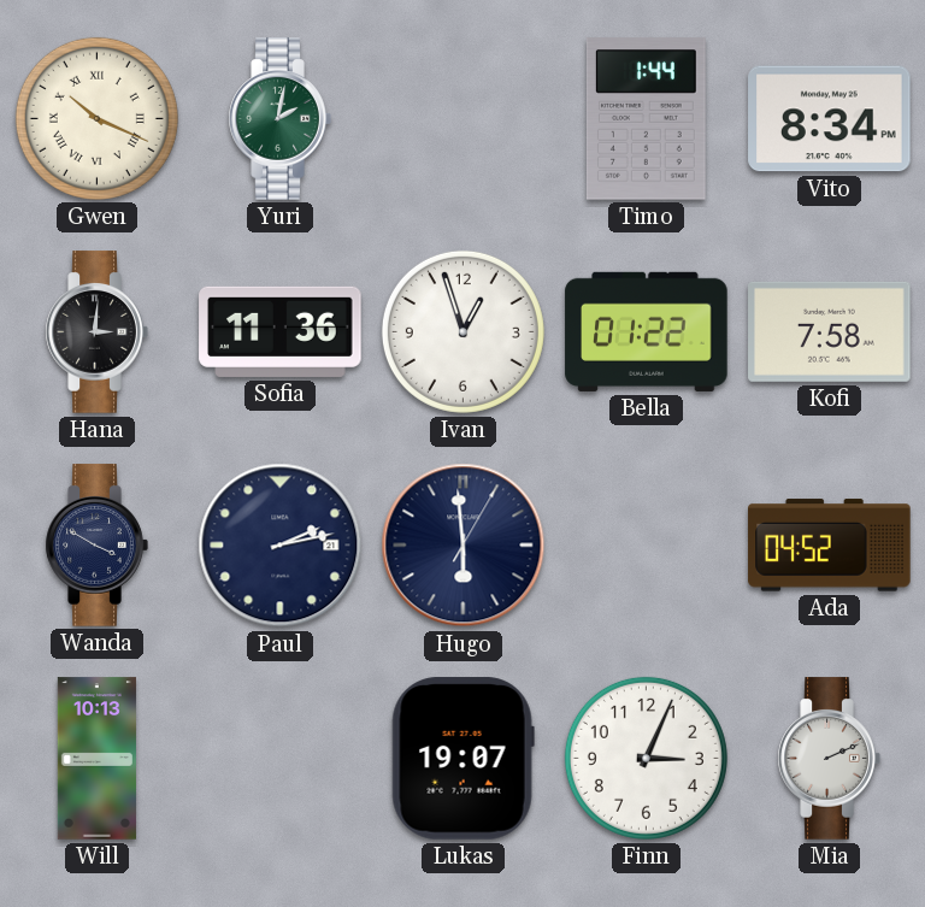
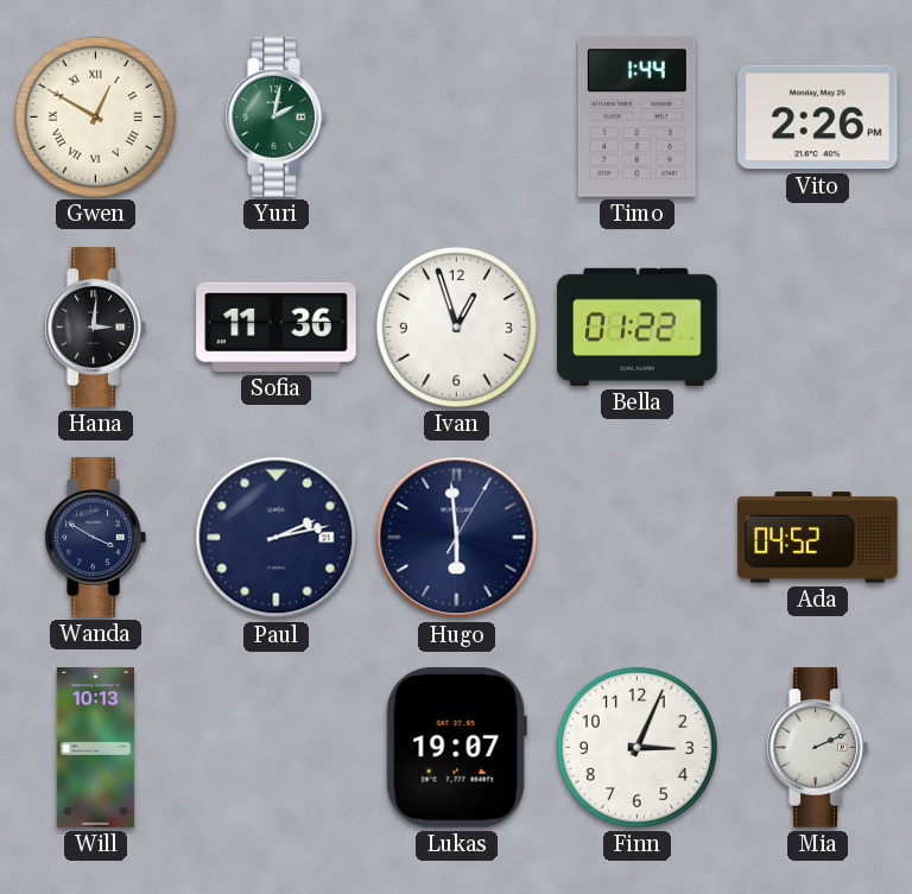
Gwen: 10:19 -> 12:50 (95, 116)
Vito: 8:34 -> 2:26 (818, 118)
Kofi: 7:58 -> none (830, 331)
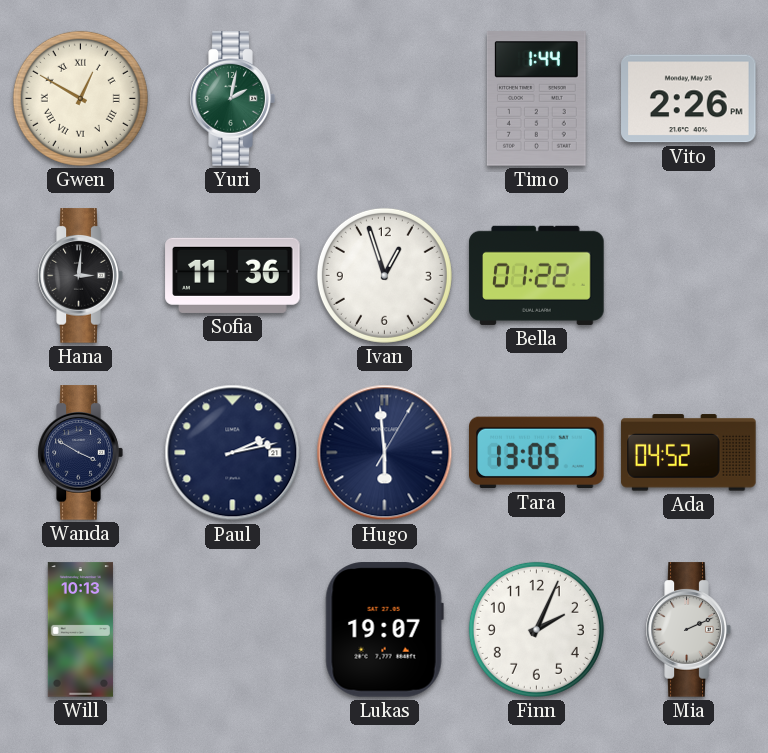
Tara: none -> 13:05 (537, 453)
Finn: 3:04 -> 2:04 (536, 629)
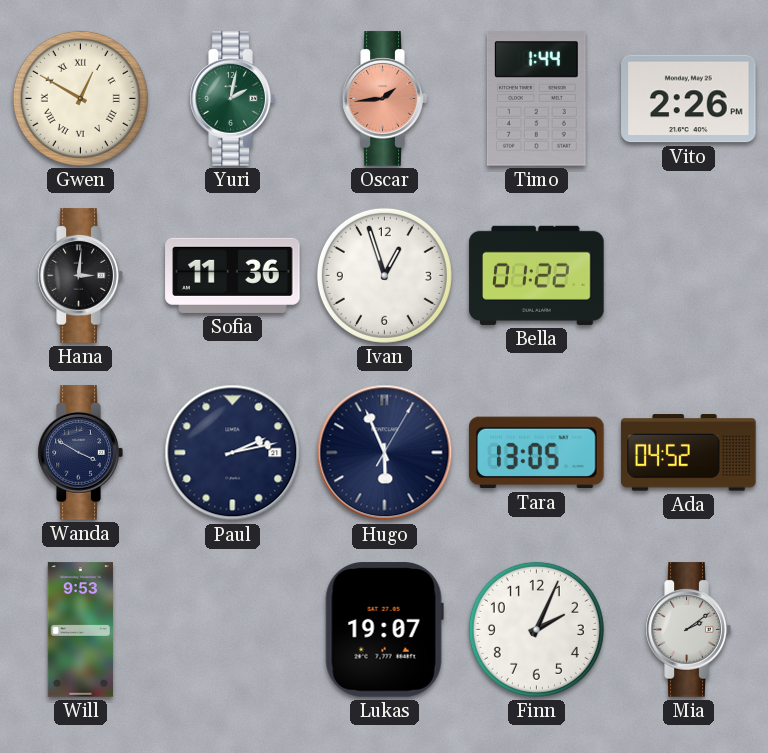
Oscar: none -> 1:44 (384, 99)
Hugo: 5:59 -> 5:56 (385, 453)
Will: 10:13 -> 9:53 (80, 630)
Mia: 2:11 -> 2:09 (688, 630)
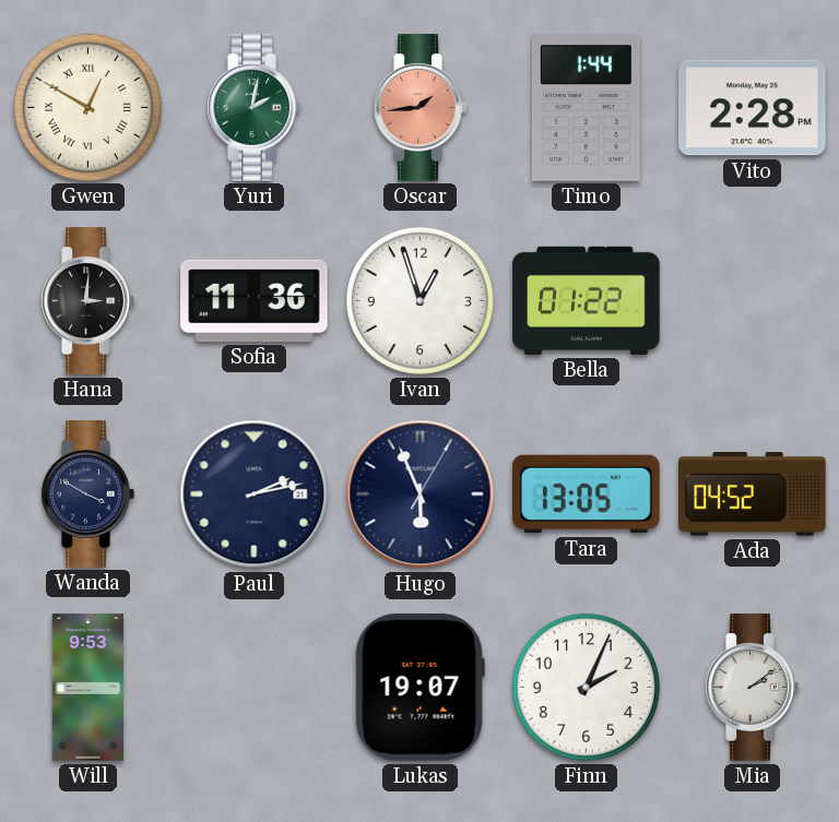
Vito: 2:26 -> 2:28 (753, 108)
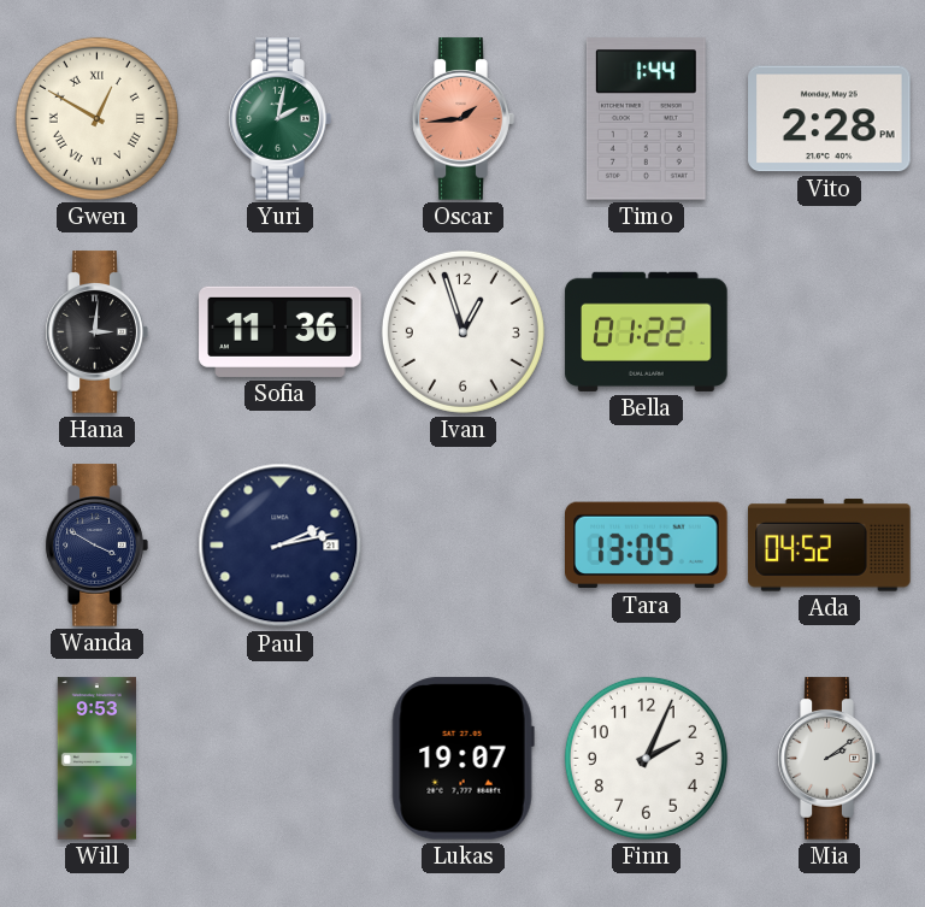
Hugo: 5:56 -> none (421, 495)
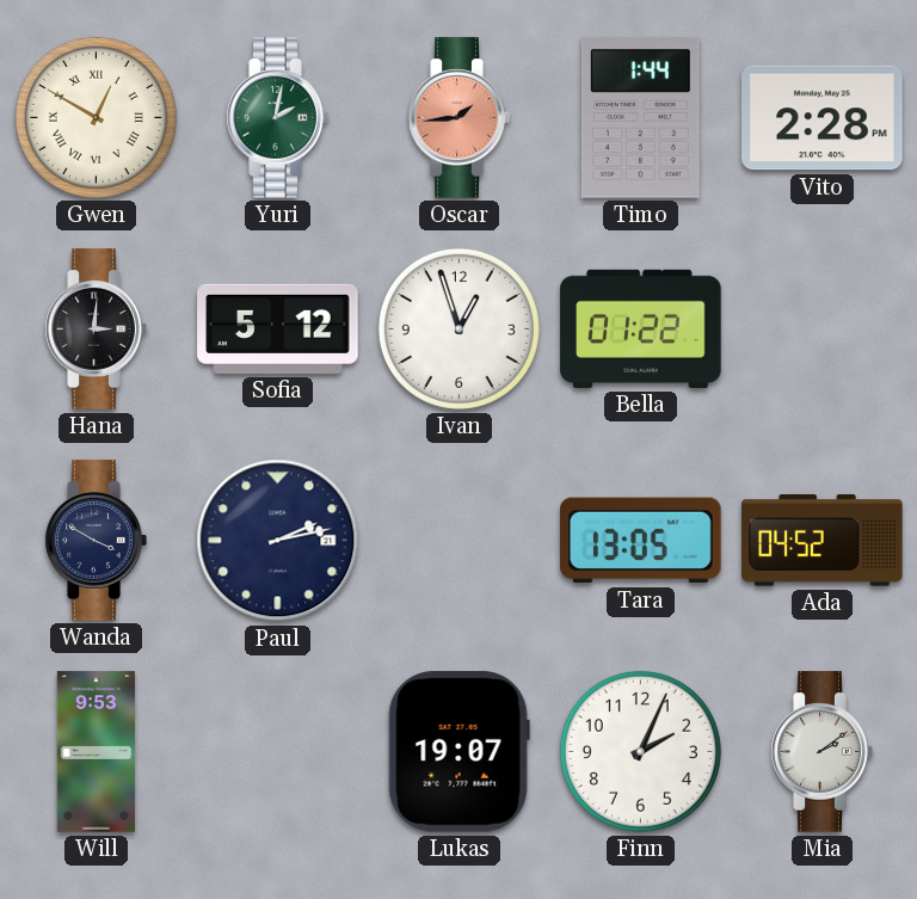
Sofia: 11:36 -> 5:12 (278, 328)
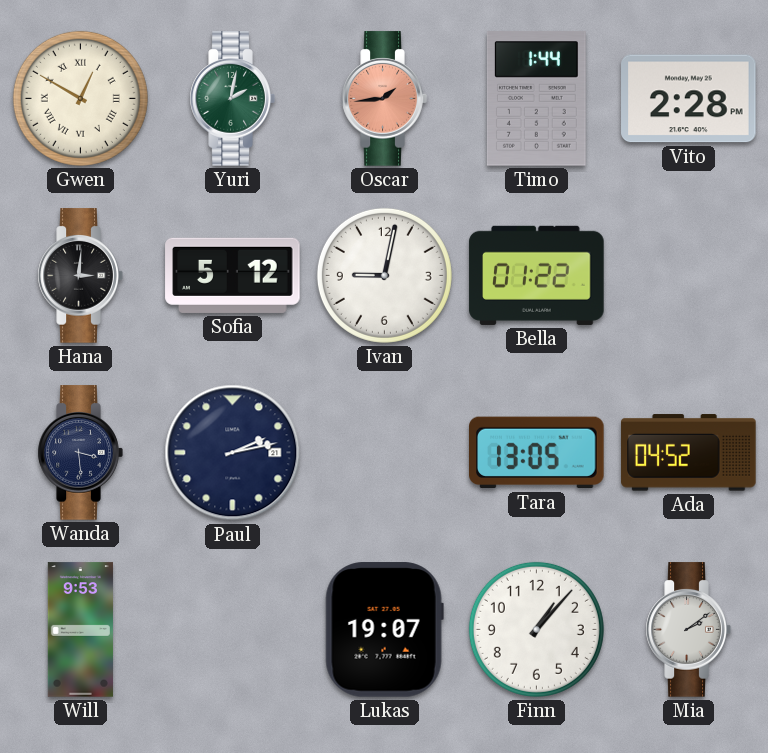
Ivan: 12:57 -> 9:02 (384, 275)
Wanda: 3:50 -> 3:29 (80, 453)
Finn: 2:04 -> 1:07 (536, 629)
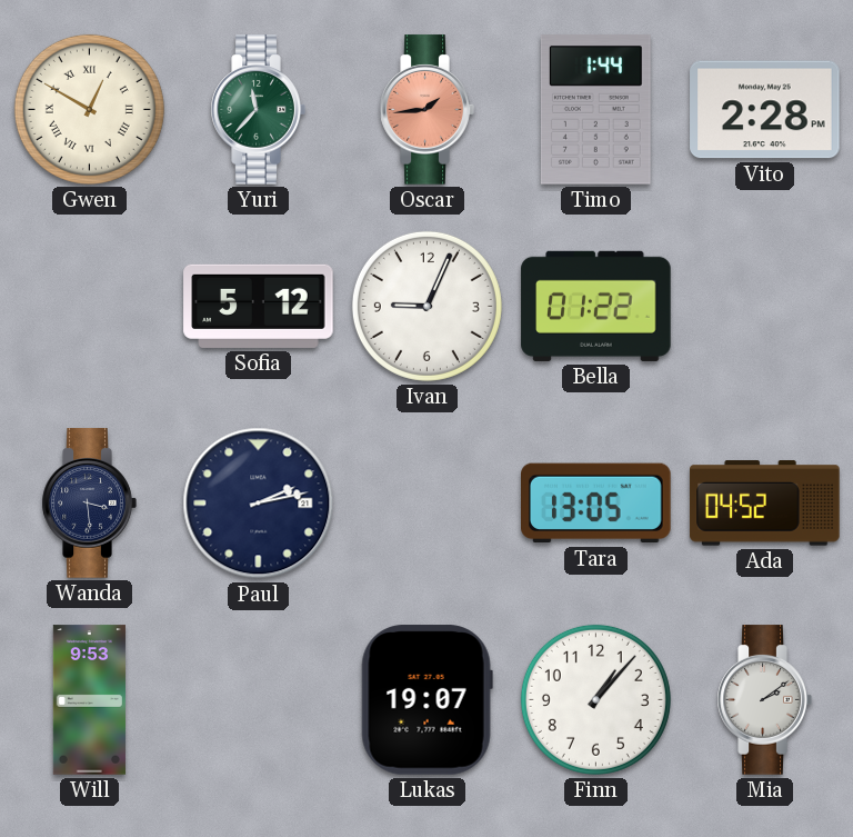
Yuri: 2:02 -> 11:37 (258, 110)
Hana: 3:01 -> none (80, 276)
Ivan: 9:02 -> 9:04 (426, 306)
